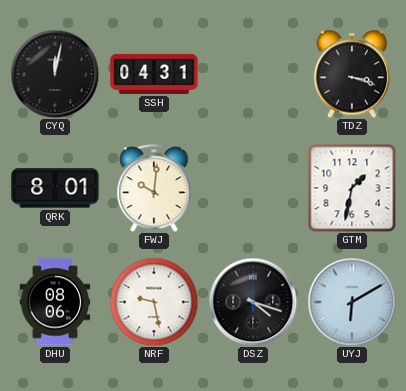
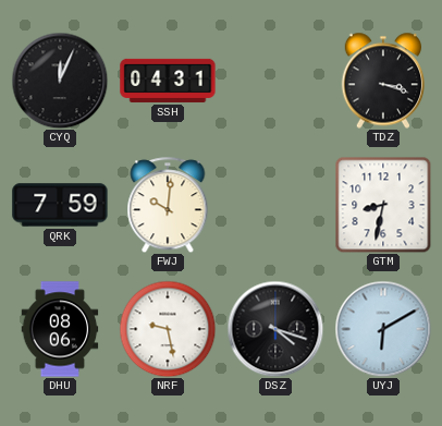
CYQ: 12:02 -> 12:04 (60, 81)
QRK: 8:01 -> 7:59 (60, 205)
GTM: 1:32 -> 8:32 (383, 205)
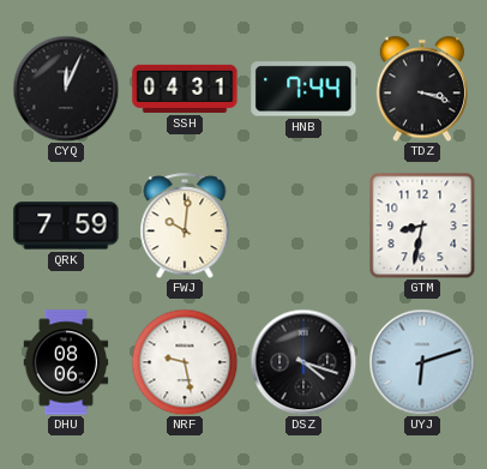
HNB: none -> 7:44 (303, 89)
UYJ: 6:10 -> 6:12 (422, 362)
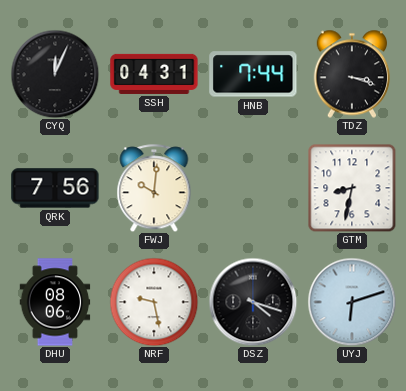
QRK: 7:59 -> 7:56 (55, 188)
